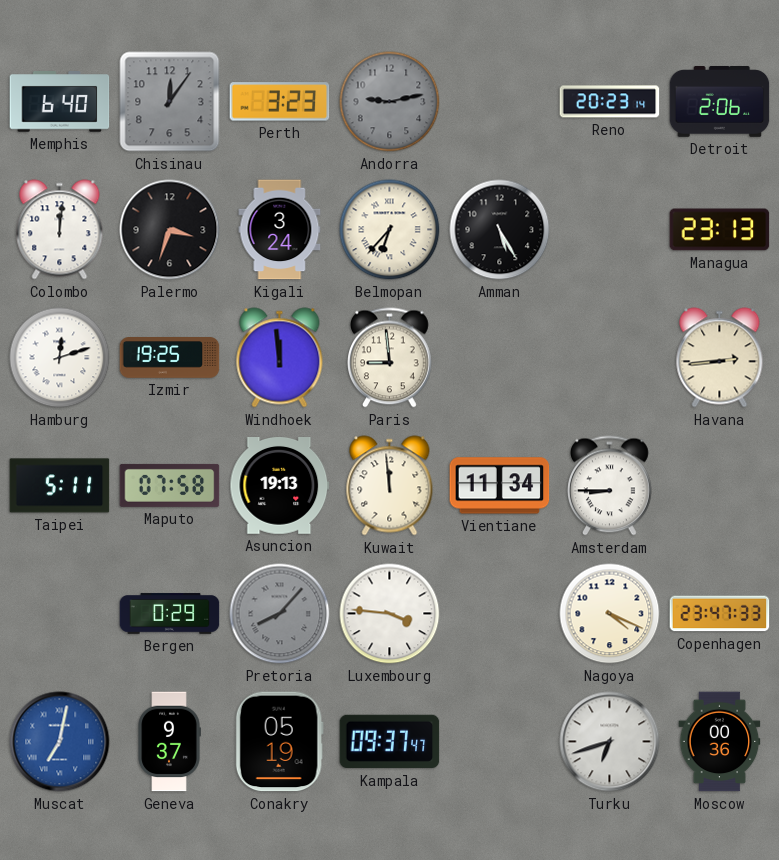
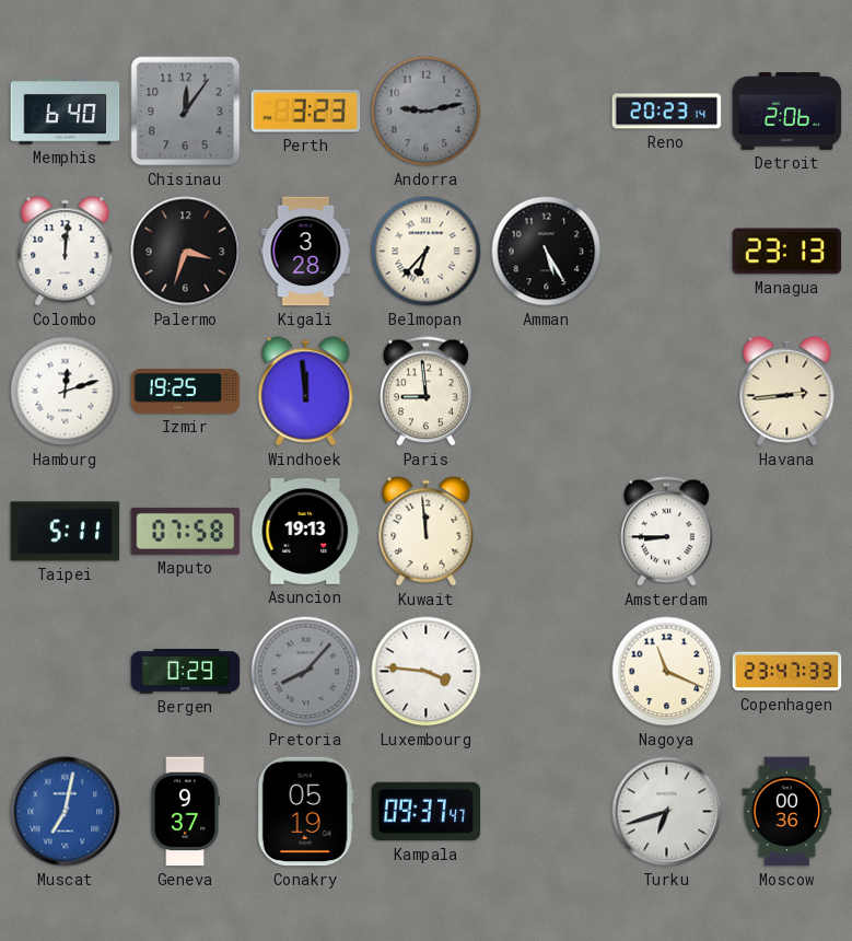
Kigali: 3:24 -> 3:28 (306, 252)
Vientiane: 11:34 -> none (500, 486)
Nagoya: 4:19 -> 11:19 (667, 672)
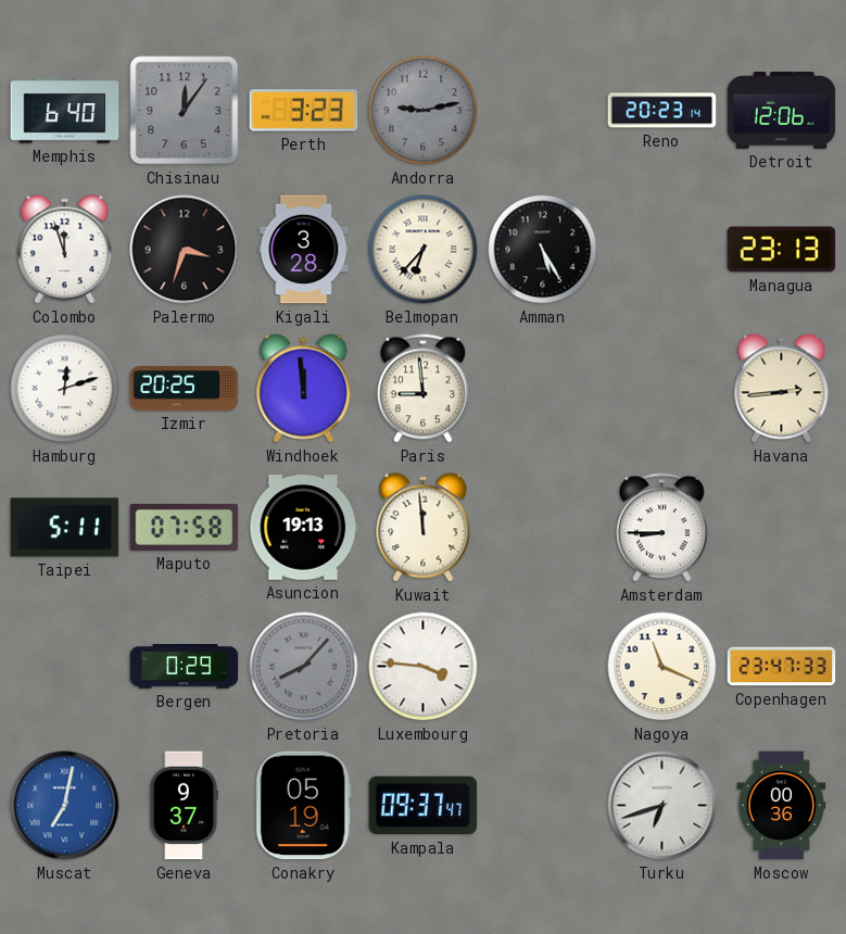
Detroit: 2:06 -> 12:06 (782, 111)
Colombo: 12:01 -> 11:57 (65, 250)
Izmir: 19:25 -> 20:25 (185, 389)
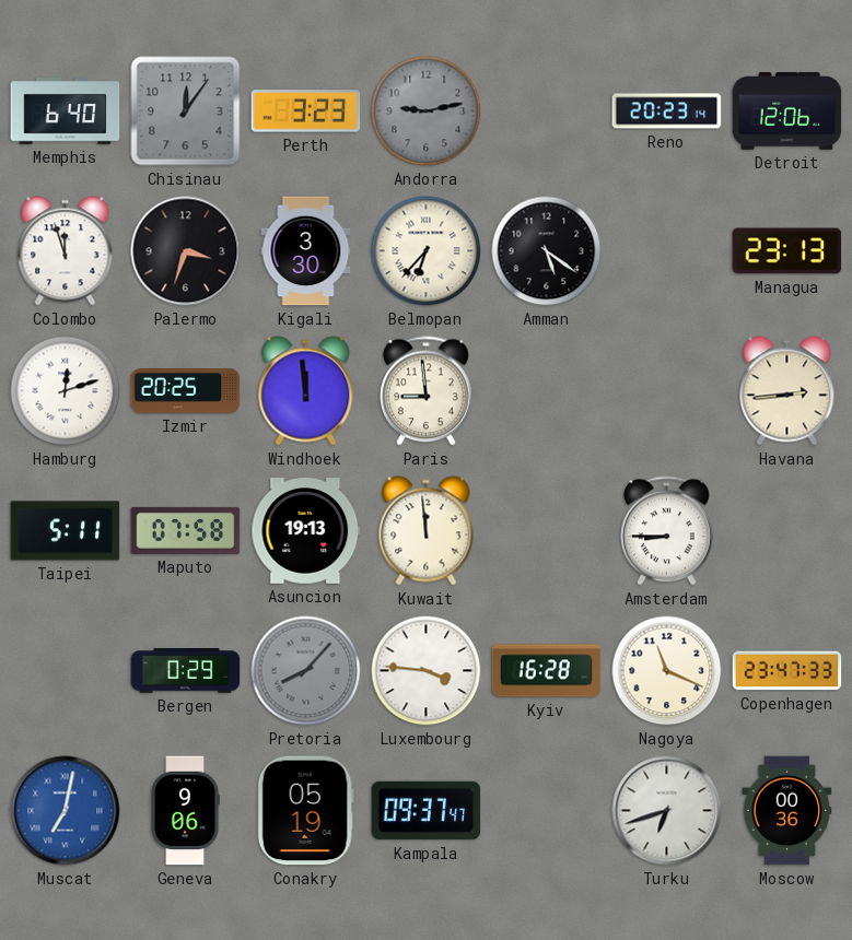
Kigali: 3:28 -> 3:30 (306, 251)
Amman: 5:25 -> 5:21 (547, 251)
Kyiv: none -> 16:28 (547, 671)
Geneva: 9:37 -> 9:06 (185, 811)
